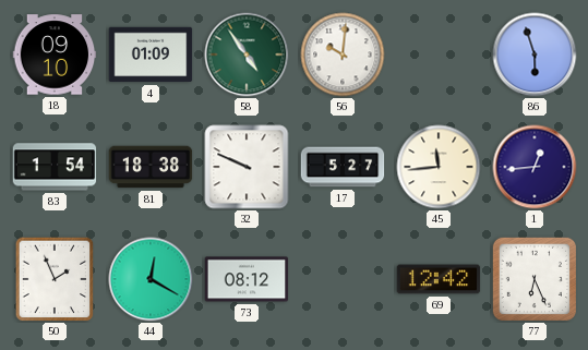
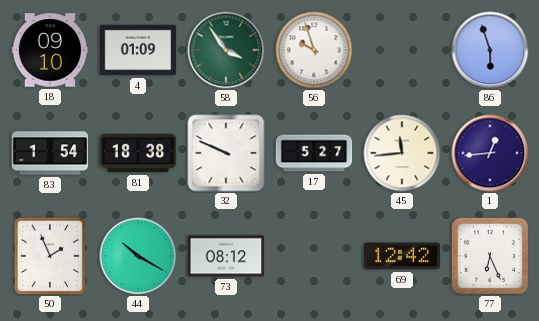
58: 4:54 -> 3:54 (226, 50)
56: 10:01 -> 9:57 (314, 50)
44: 12:20 -> 10:20 (138, 256)
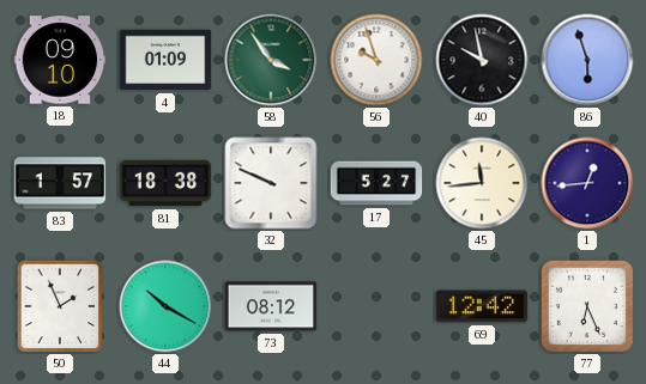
40: none -> 9:58 (482, 60)
83: 1:54 -> 1:57 (60, 183)
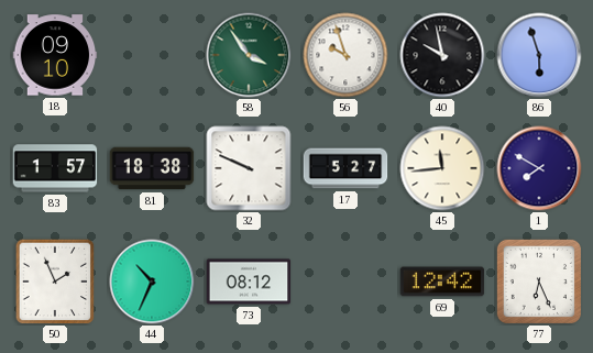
4: 01:09 -> none (165, 60)
1: 12:44 -> 7:50 (539, 168)
44: 10:20 -> 10:34 (152, 282)
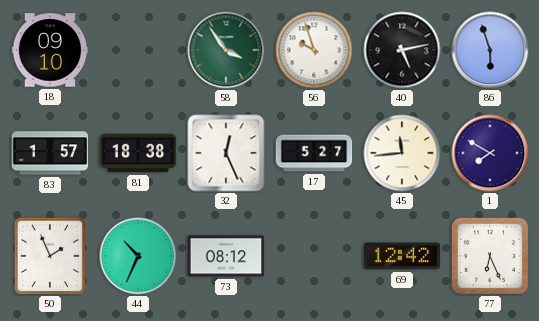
40: 9:58 -> 5:13 (402, 50)
32: 9:49 -> 12:26 (226, 153)
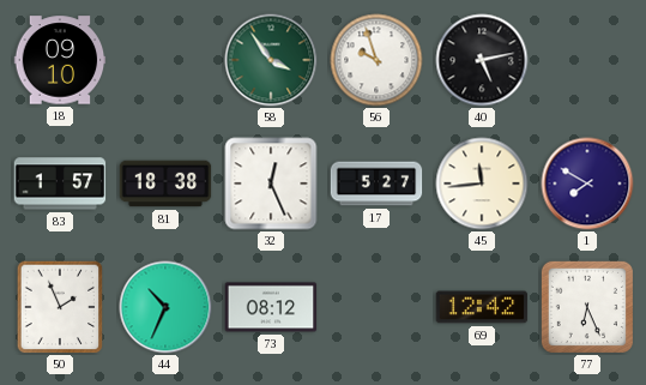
86: 5:57 -> none (490, 50)
